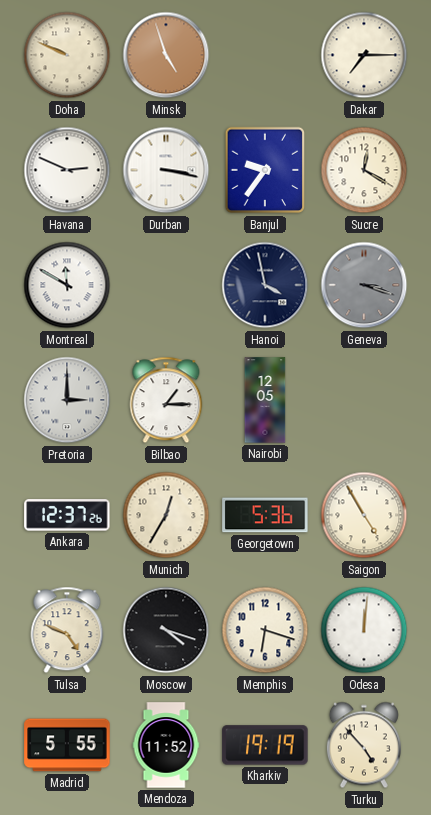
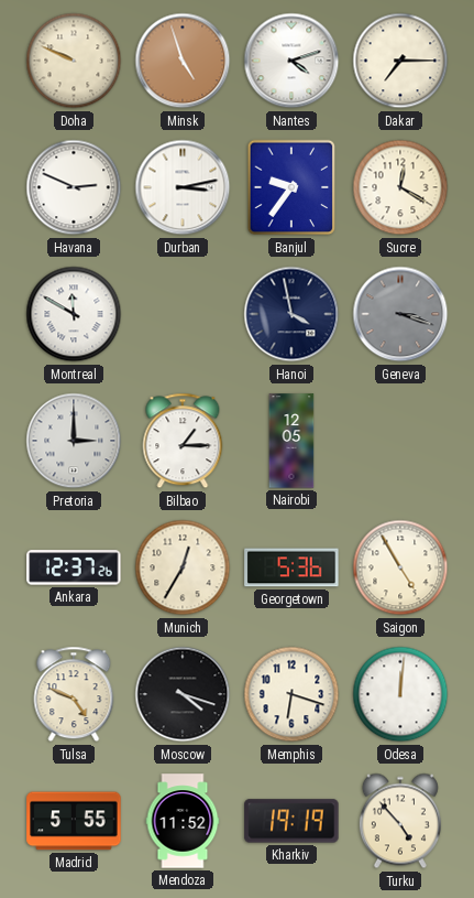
Nantes: none -> 4:12 (291, 61)
Durban: 3:17 -> 3:13 (183, 187)
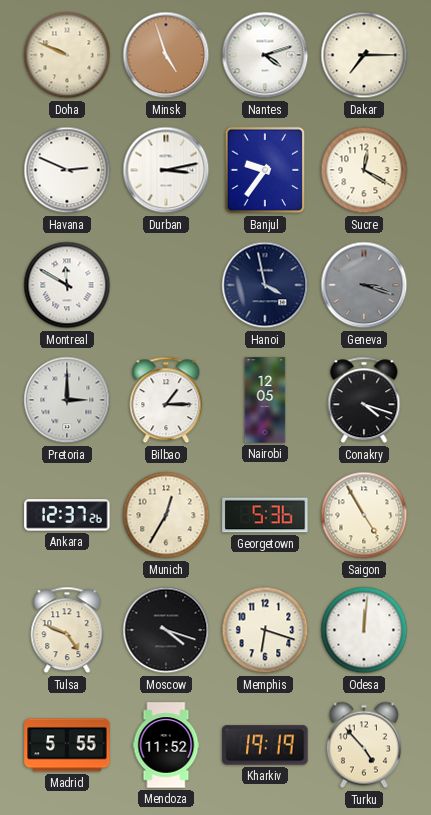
Conakry: none -> 4:18 (364, 400)
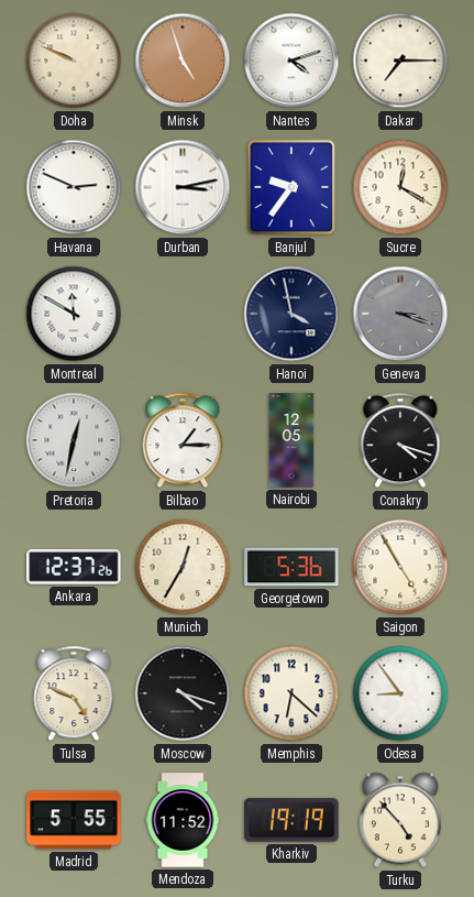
Pretoria: 3:00 -> 12:32 (74, 440)
Memphis: 6:18 -> 6:22 (291, 693)
Odesa: 12:01 -> 8:54 (400, 693)
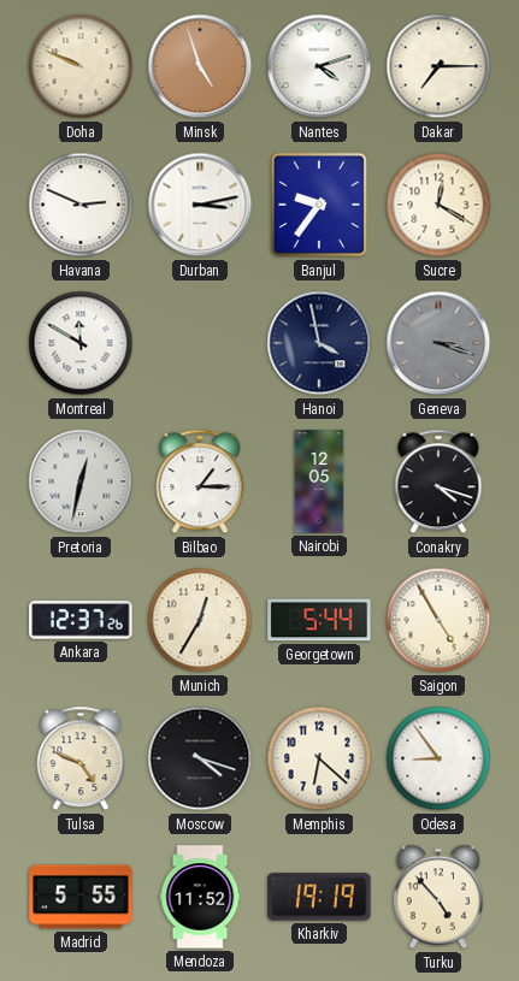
Georgetown: 5:36 -> 5:44 (319, 620)
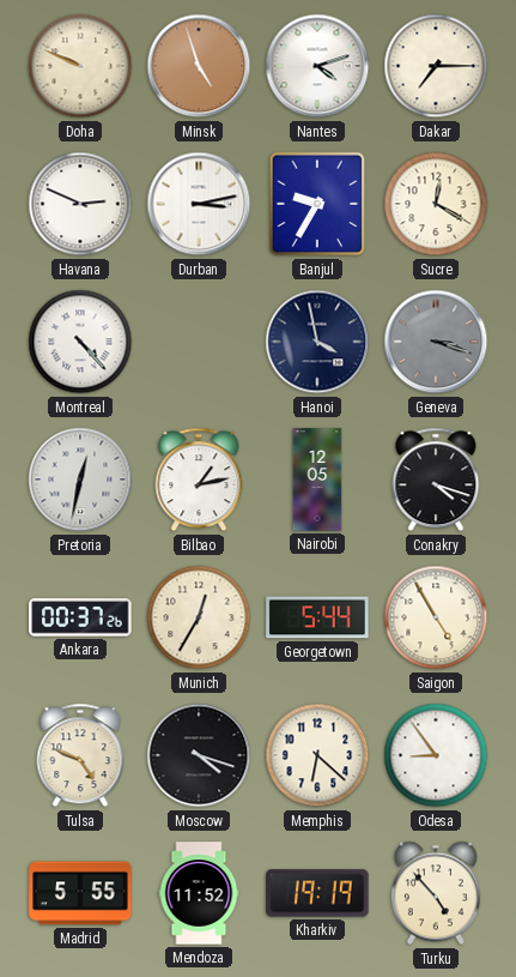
Banjul: 9:36 -> 9:35 (317, 204)
Montreal: 11:50 -> 4:23 (80, 342)
Bilbao: 1:15 -> 1:13 (199, 480)
Ankara: 12:37 -> 00:37 (80, 617)
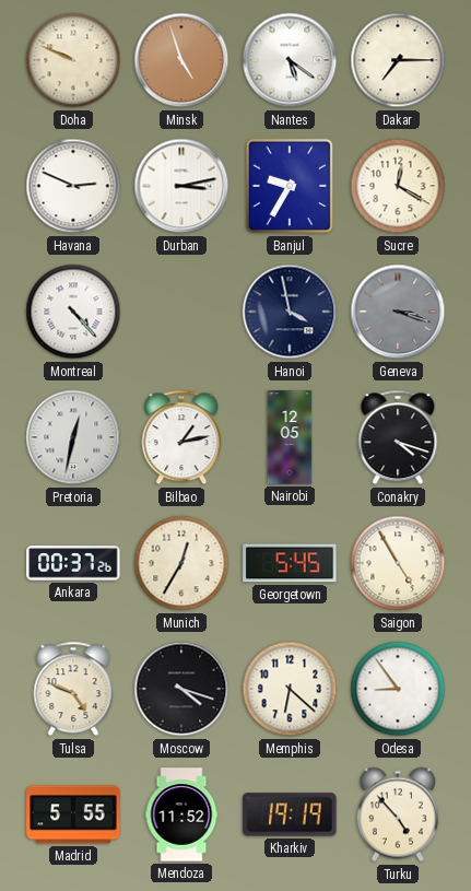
Nantes: 4:12 -> 5:21 (290, 60)
Georgetown: 5:44 -> 5:45 (290, 563)
